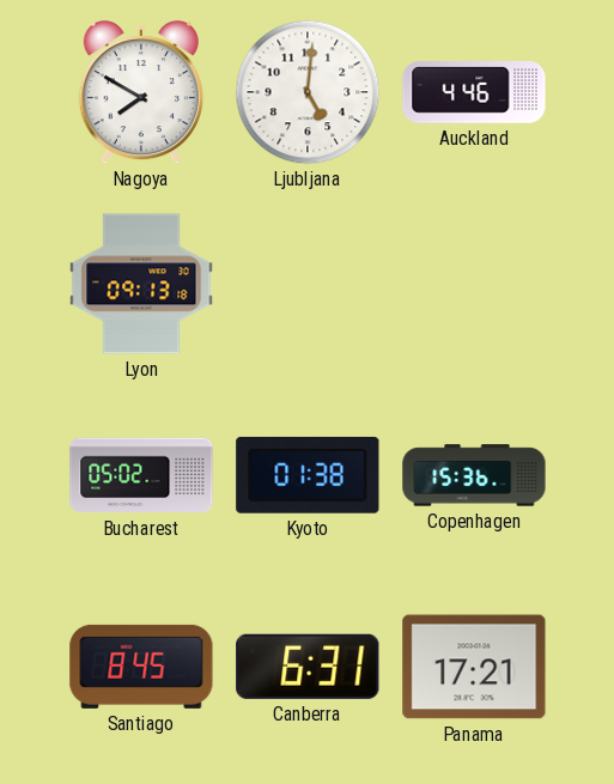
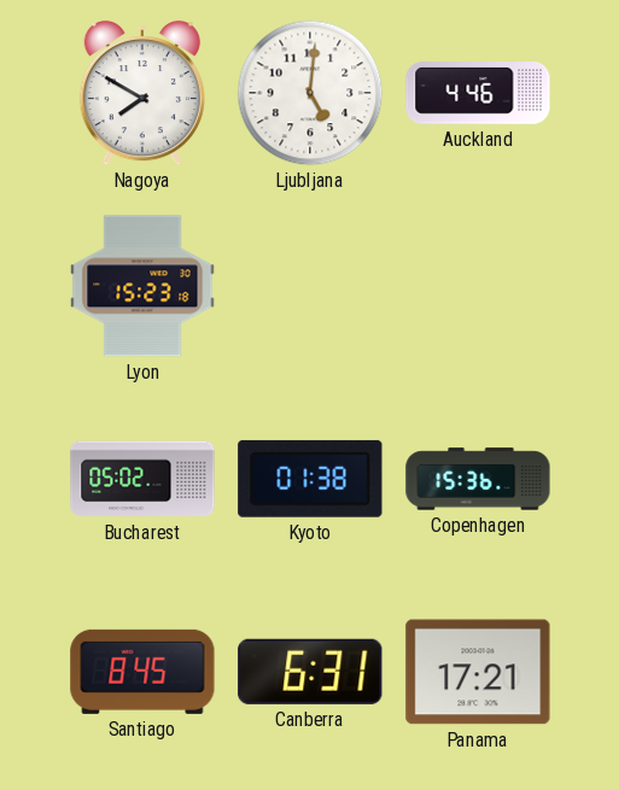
Lyon: 09:13 -> 15:23 (142, 286)
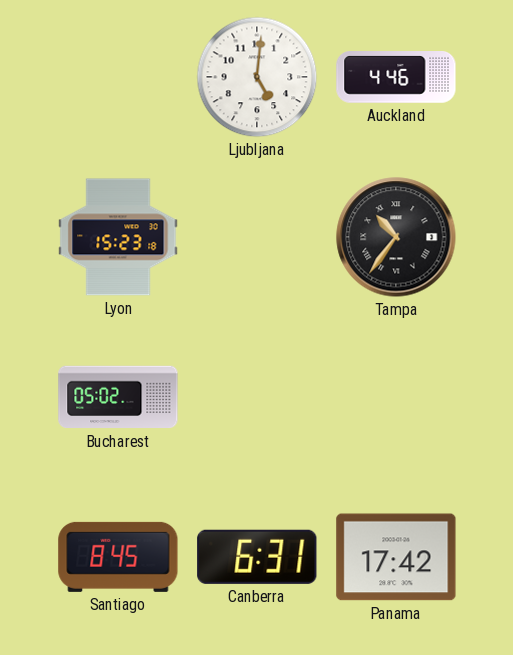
Nagoya: 7:50 -> none (142, 94)
Tampa: none -> 10:36 (396, 237)
Kyoto: 01:38 -> none (310, 479)
Copenhagen: 15:36 -> none (478, 479)
Panama: 17:21 -> 17:42 (396, 557)
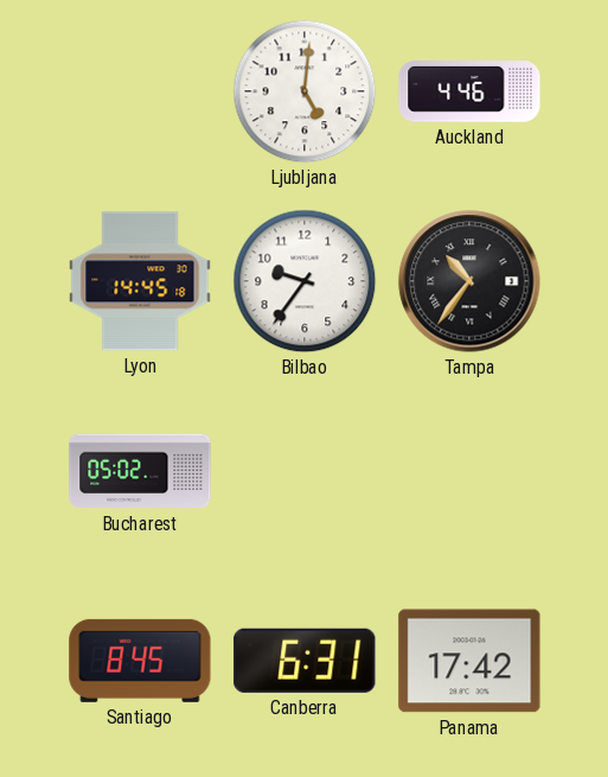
Lyon: 15:23 -> 14:45 (140, 281)
Bilbao: none -> 9:36 (305, 281)
